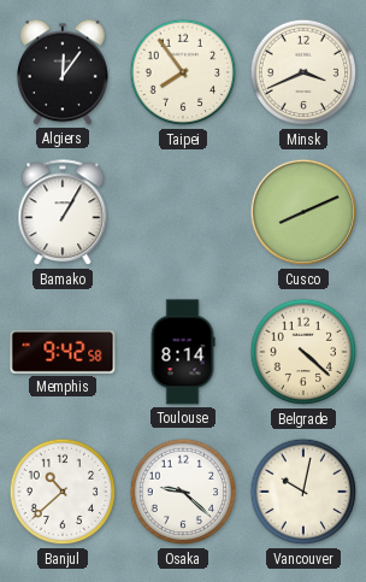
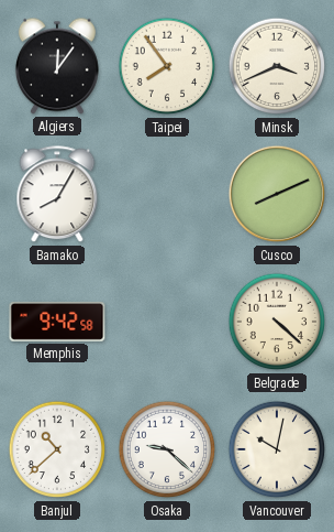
Bamako: 1:05 -> 8:05 (57, 195)
Toulouse: 8:14 -> none (183, 352)
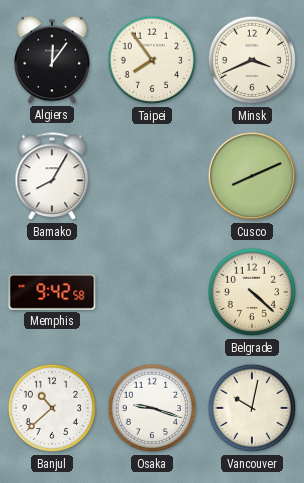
Osaka: 9:22 -> 9:18 (152, 408)
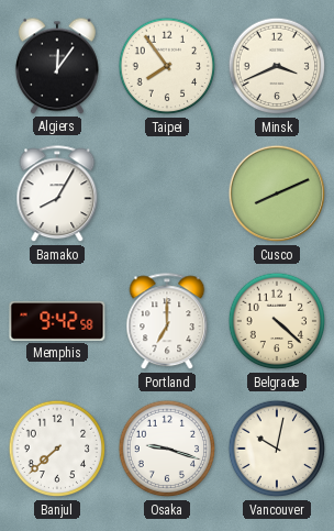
Portland: none -> 7:00 (167, 322)
Banjul: 10:38 -> 7:38 (57, 449)
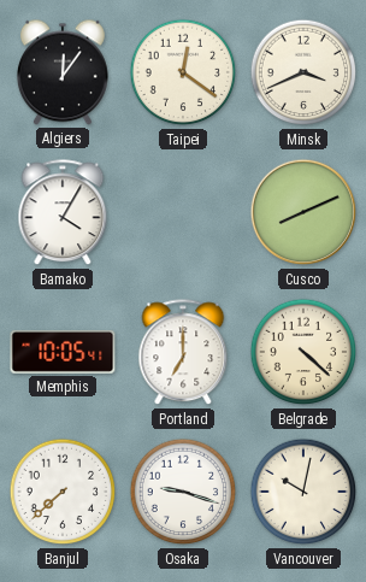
Taipei: 7:54 -> 12:21 (183, 72)
Bamako: 8:05 -> 4:05 (63, 213)
Memphis: 9:42 -> 10:05 (63, 352)
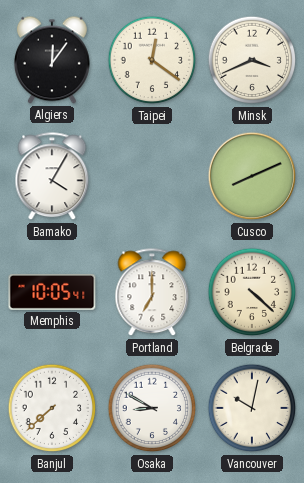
Osaka: 9:18 -> 8:50 (152, 408)
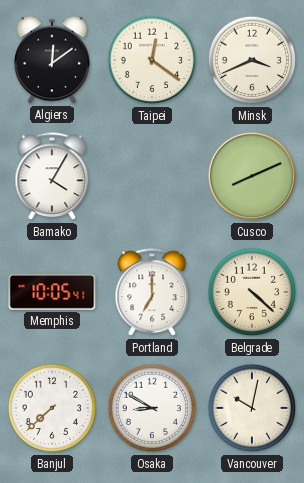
Algiers: 12:06 -> 12:09 (52, 60)
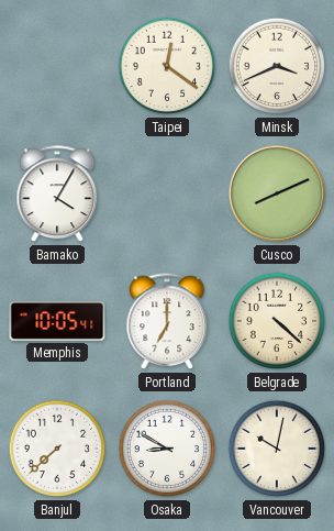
Algiers: 12:09 -> none (52, 60)
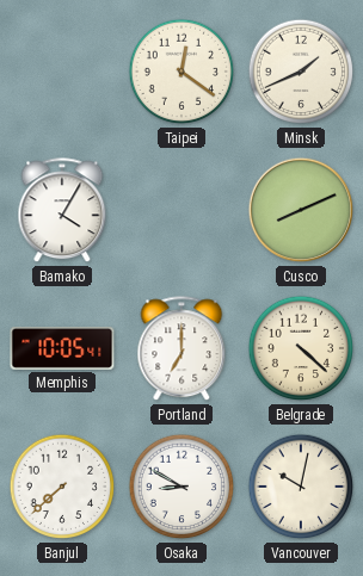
Minsk: 3:41 -> 1:41 (301, 72)
